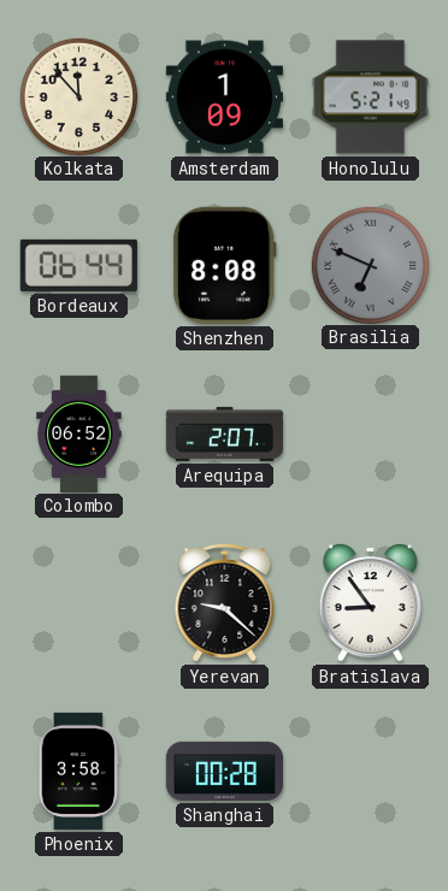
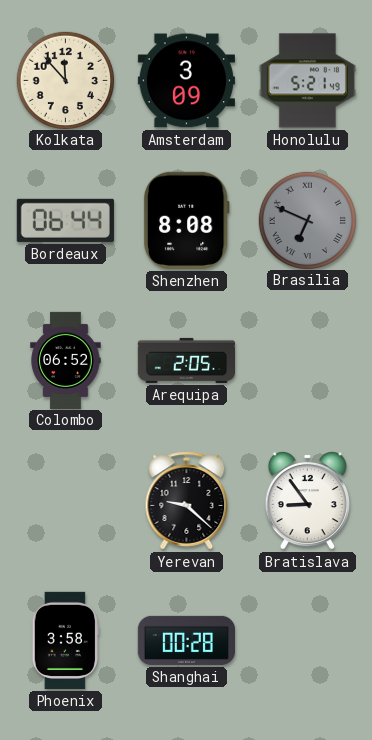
Amsterdam: 1:09 -> 3:09 (186, 81)
Arequipa: 2:07 -> 2:05 (186, 360)
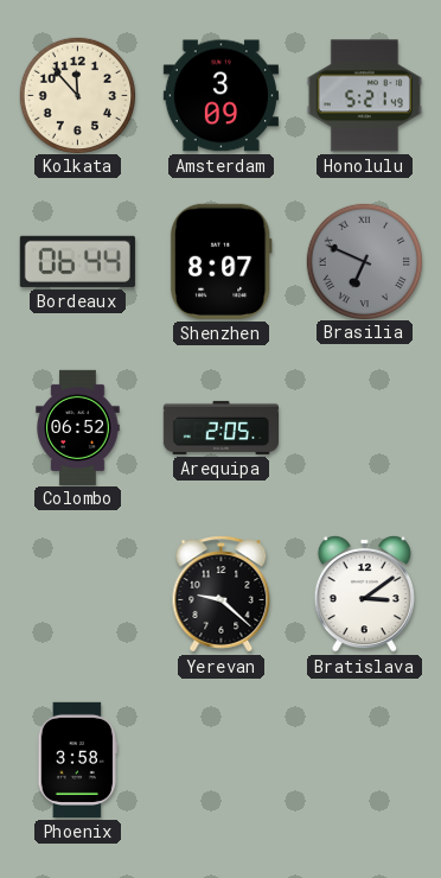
Shenzhen: 8:08 -> 8:07 (220, 261)
Bratislava: 8:54 -> 3:09 (364, 593)
Shanghai: 00:28 -> none (186, 640)
